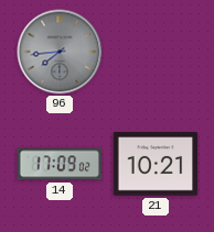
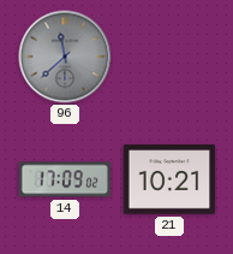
96: 7:44 -> 11:38 (65, 57)
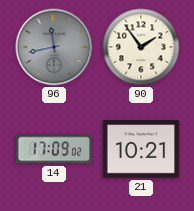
96: 11:38 -> 11:43 (54, 47)
90: none -> 1:54 (141, 47)
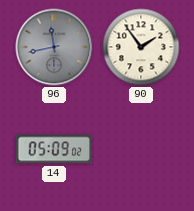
14: 17:09 -> 05:09 (54, 149)
21: 10:21 -> none (141, 149)
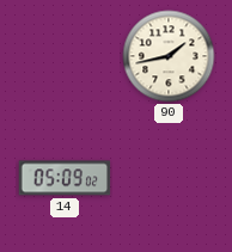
96: 11:43 -> none (54, 47)
90: 1:54 -> 1:43 (169, 56)
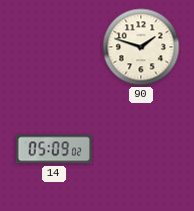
90: 1:43 -> 1:48 (141, 47)
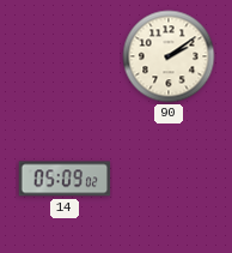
90: 1:48 -> 2:09 (169, 56)
